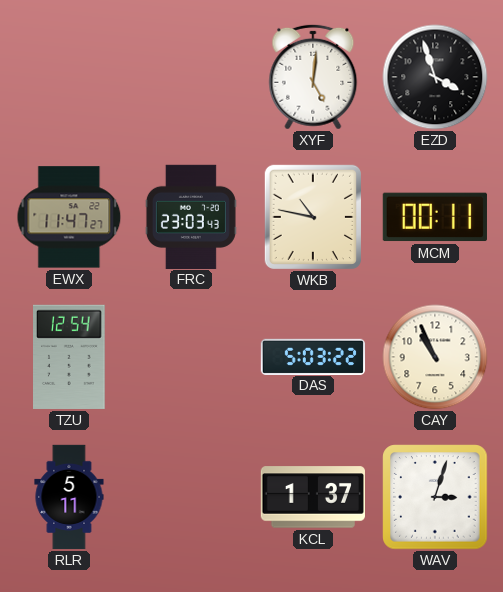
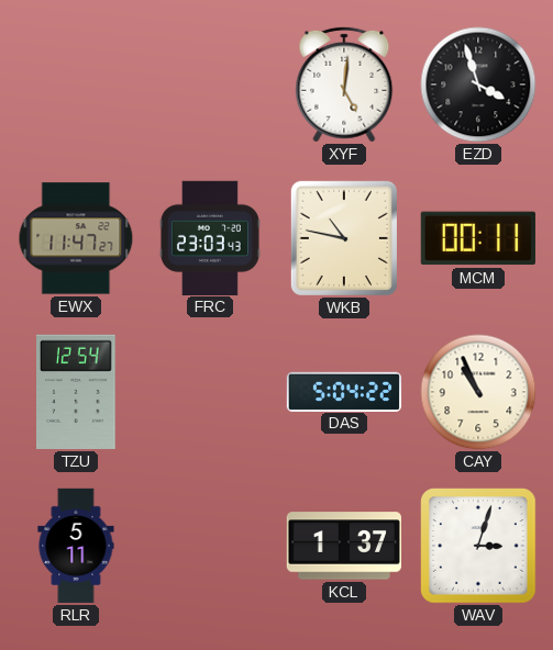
DAS: 5:03 -> 5:04 (344, 391)
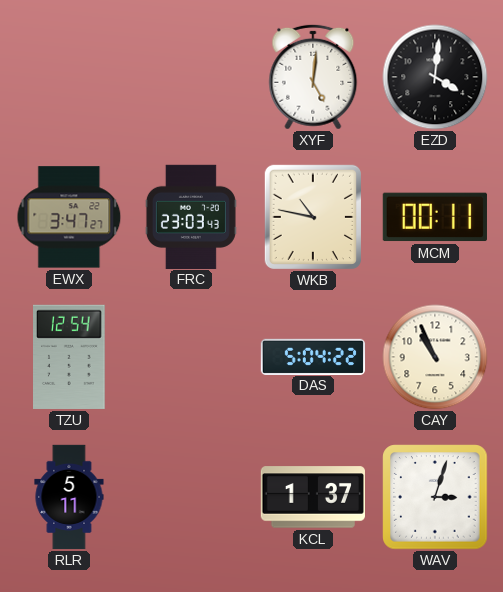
EZD: 3:57 -> 4:01 (435, 77)
EWX: 11:47 -> 3:47 (69, 217)
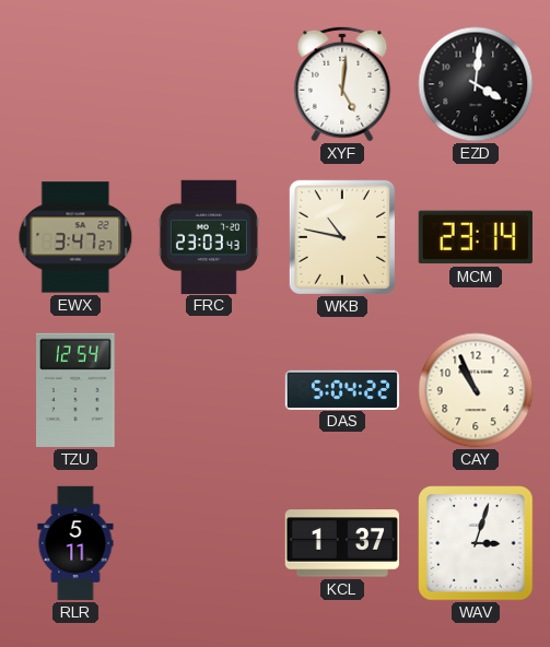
MCM: 00:11 -> 23:14 (476, 237)
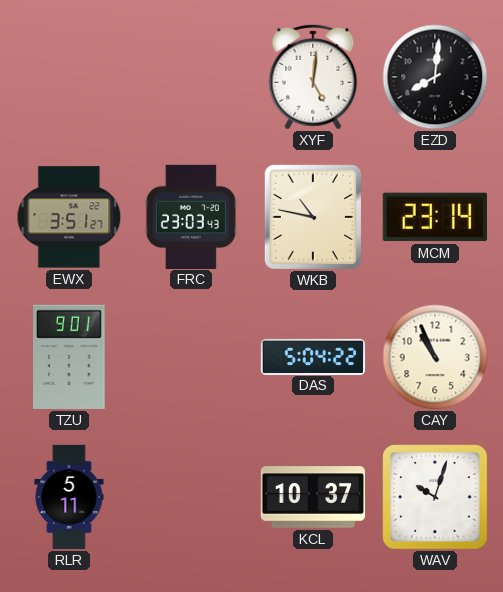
EZD: 4:01 -> 8:01 (435, 77)
EWX: 3:47 -> 3:51 (69, 217)
TZU: 12:54 -> 9:01 (69, 357)
KCL: 1:37 -> 10:37 (312, 497)
WAV: 3:03 -> 10:03 (435, 497)
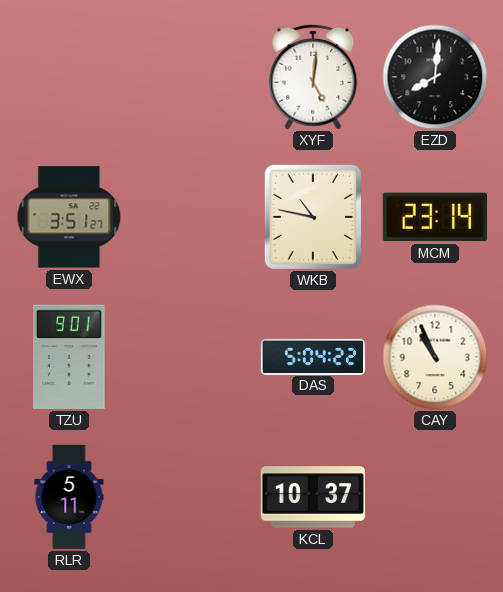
FRC: 23:03 -> none (191, 216)
WAV: 10:03 -> none (435, 497)
